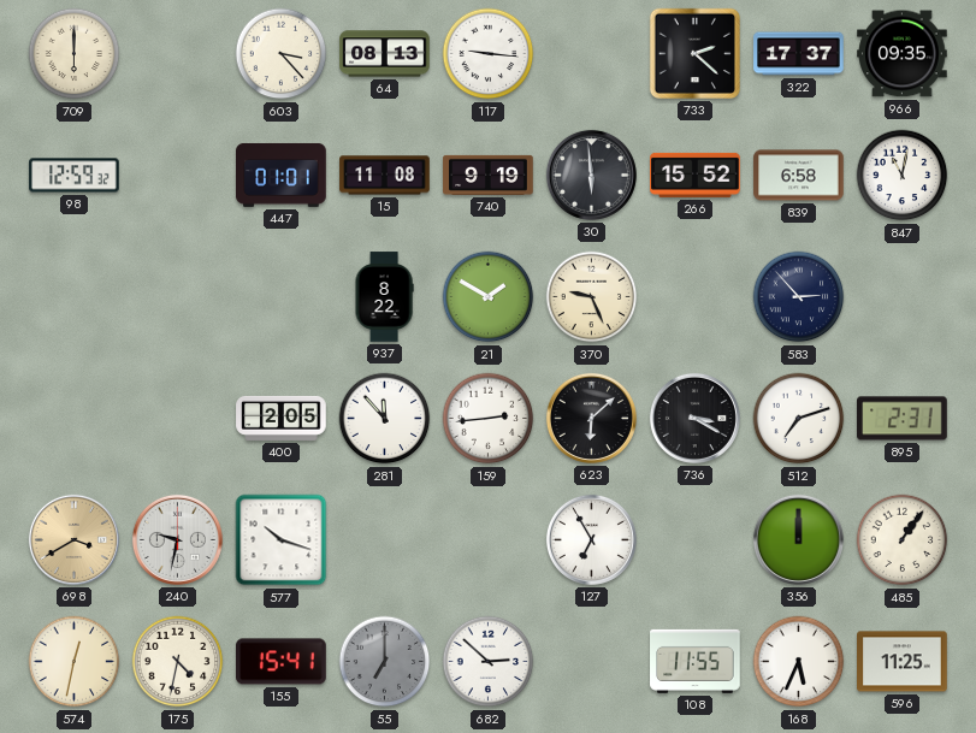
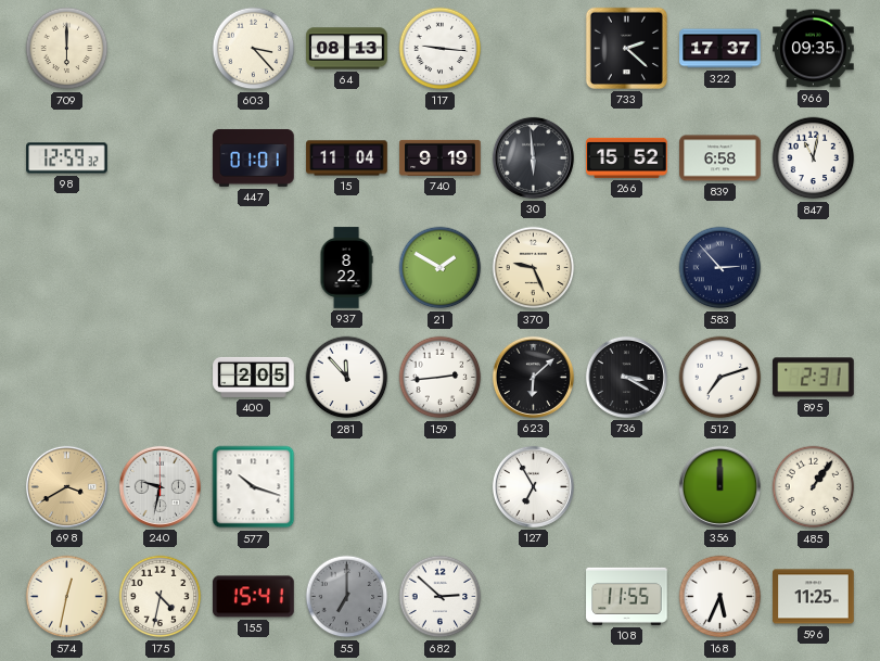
15: 11:08 -> 11:04 (347, 158)
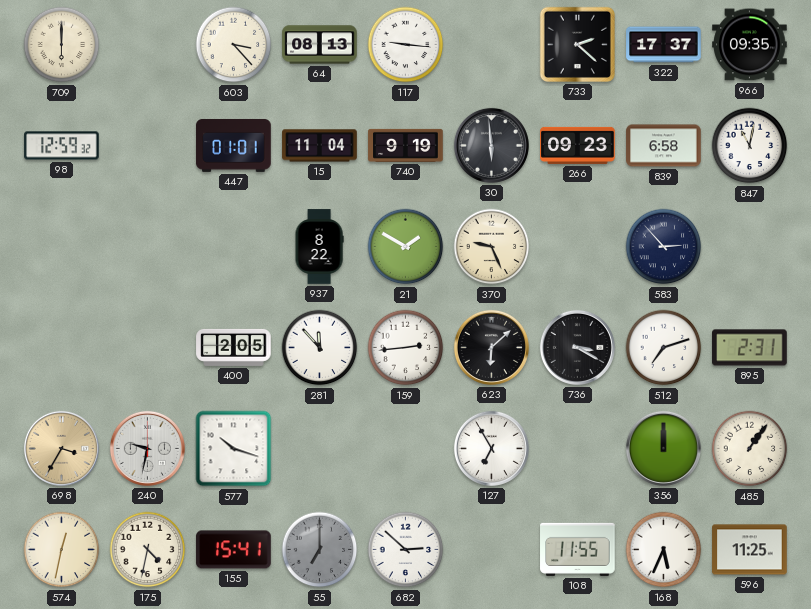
266: 15:52 -> 09:23 (578, 145)
698: 3:40 -> 3:35 (61, 448)
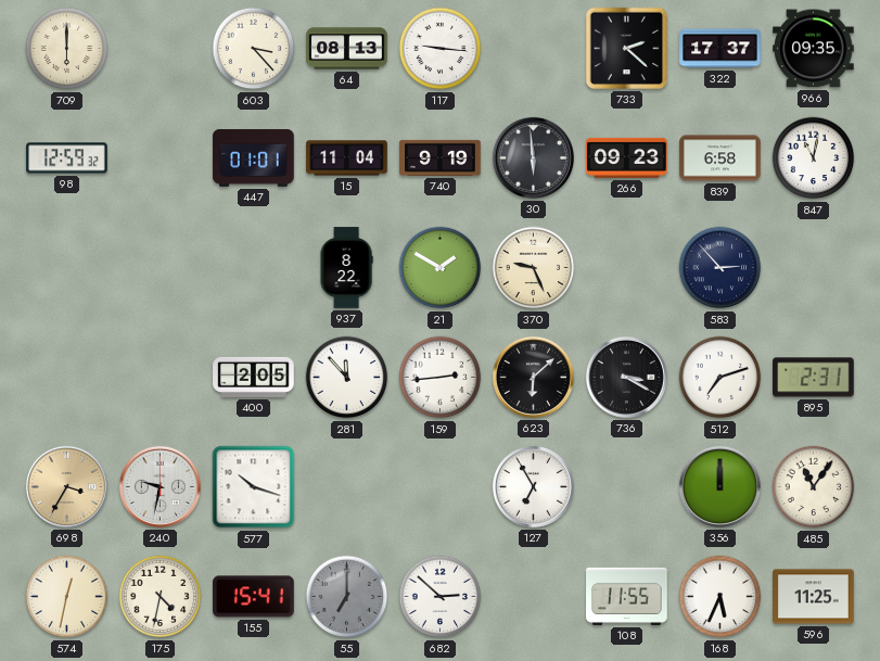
485: 1:06 -> 11:06 (814, 487)
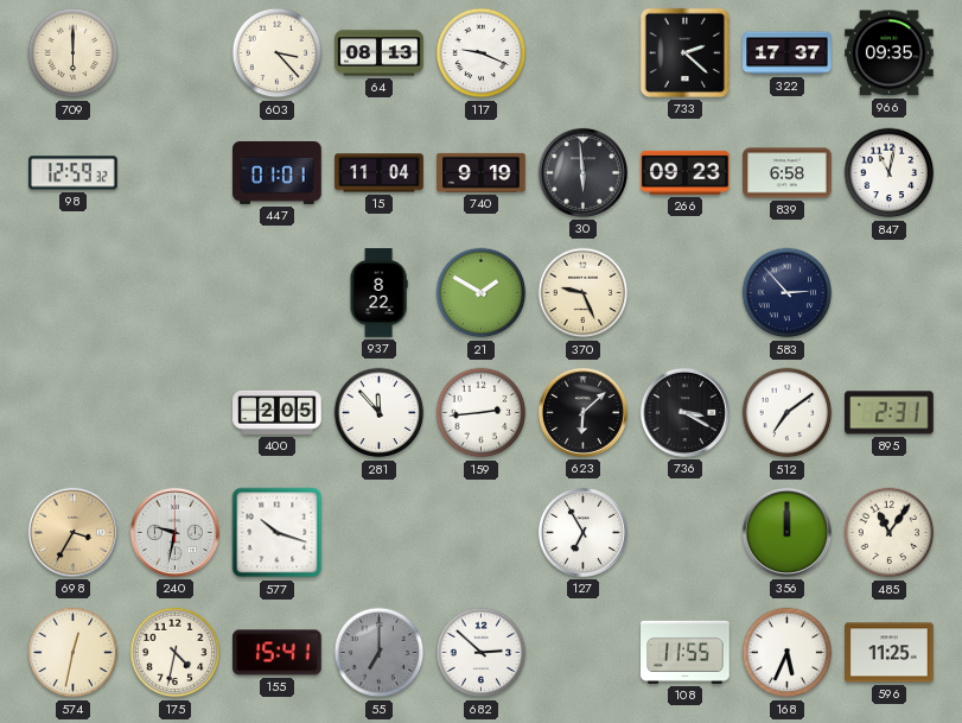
117: 9:16 -> 9:19 (482, 53)
512: 7:12 -> 7:09 (788, 413)
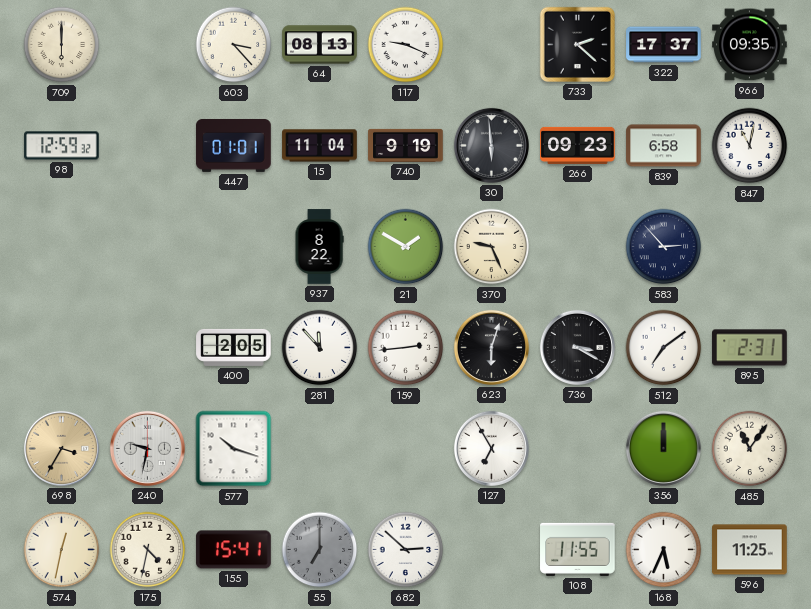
623: 6:08 -> 6:03 (491, 347)
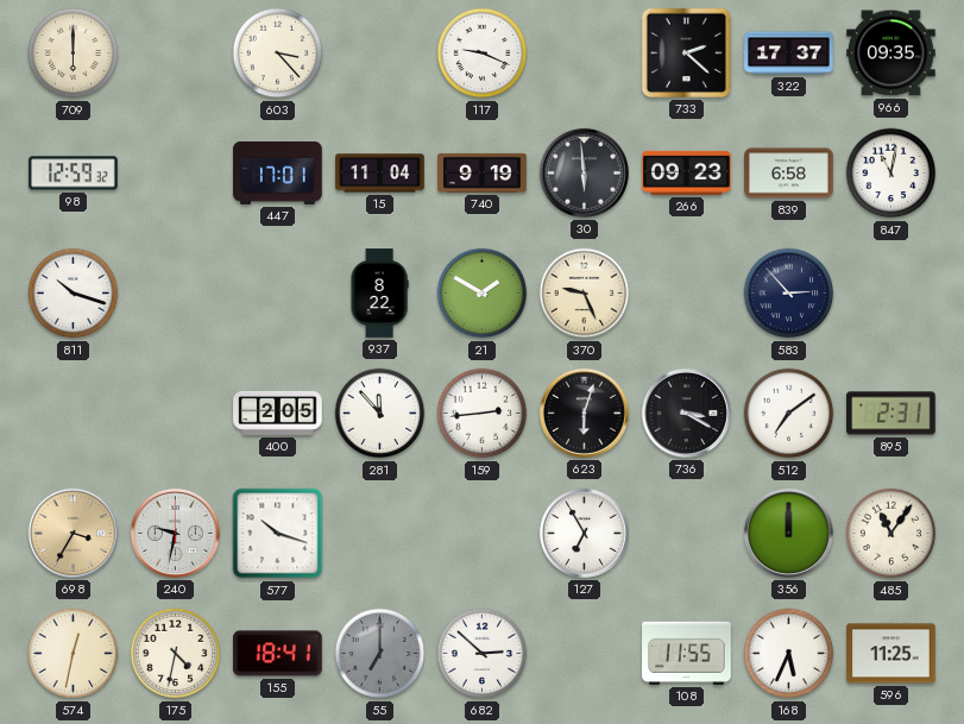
64: 08:13 -> none (320, 45)
447: 01:01 -> 17:01 (278, 172)
811: none -> 10:18 (74, 294)
155: 15:41 -> 18:41 (278, 654)
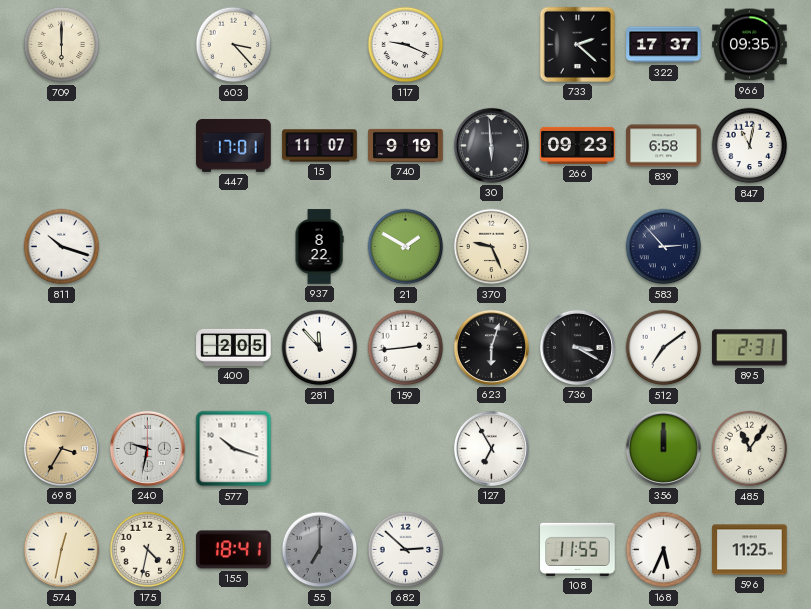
98: 12:59 -> none (74, 174)
15: 11:04 -> 11:07 (320, 146)
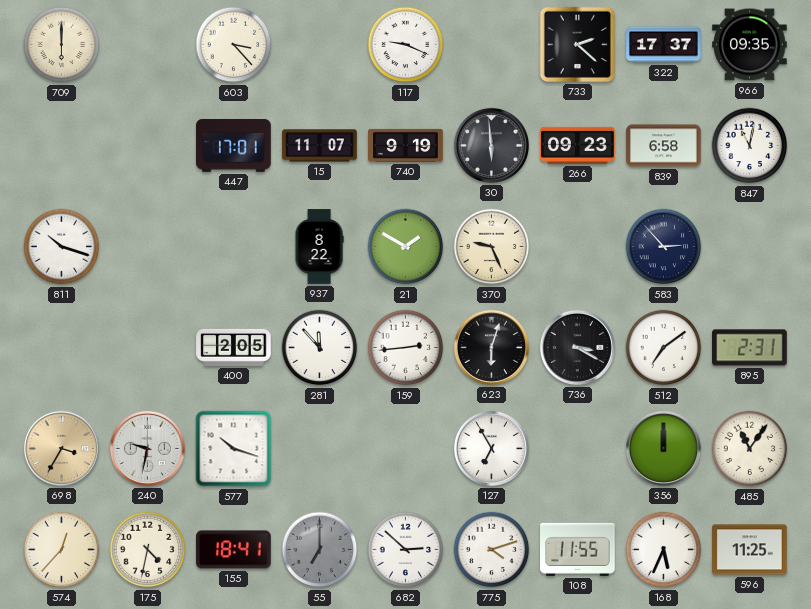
574: 12:32 -> 12:37 (62, 550)
775: none -> 4:12 (492, 550)
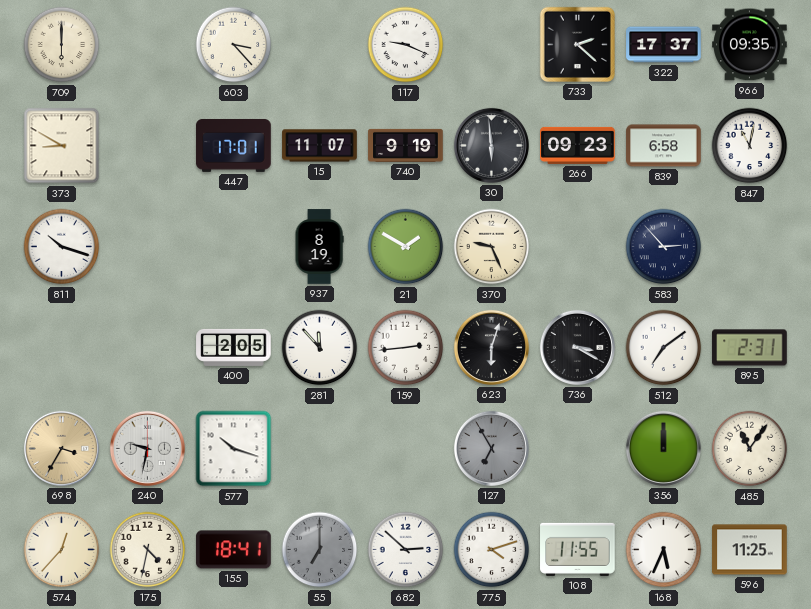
373: none -> 8:50 (62, 146)
937: 8:22 -> 8:19 (319, 247)
127 dial: white -> grey (491, 448)
